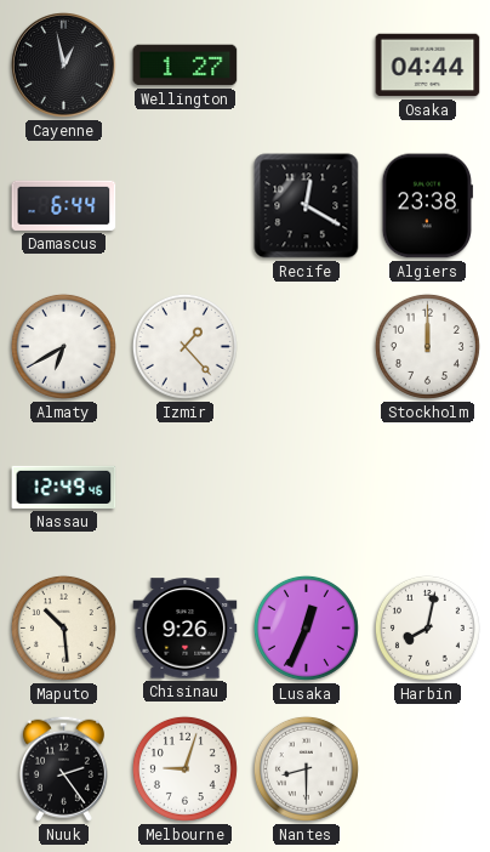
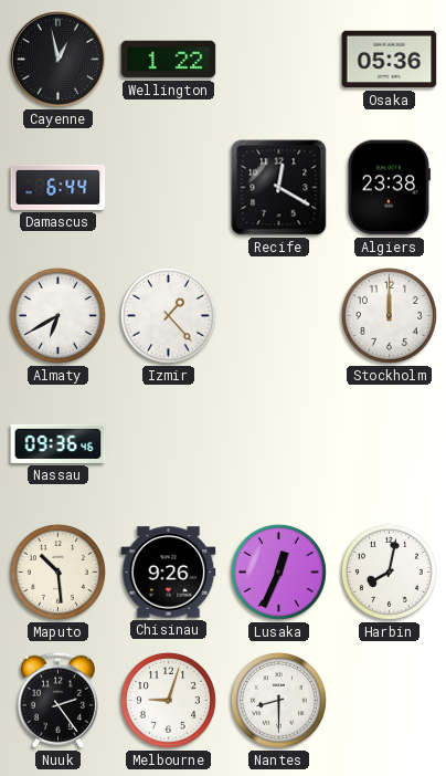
Wellington: 1:27 -> 1:22 (169, 60)
Osaka: 04:44 -> 05:36 (390, 60)
Nassau: 12:49 -> 09:36 (59, 443)
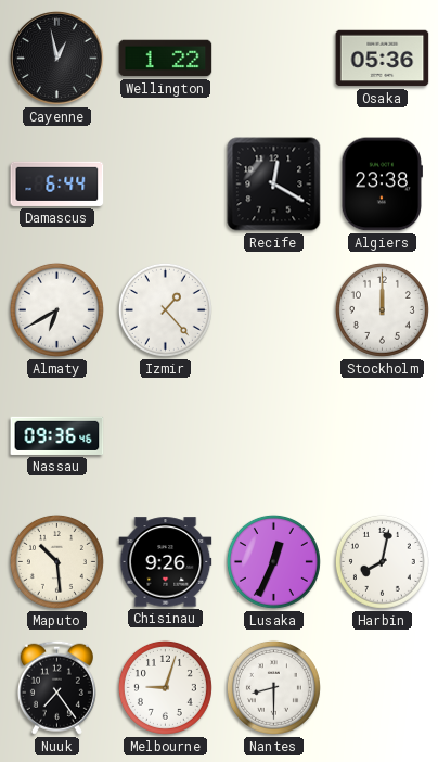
Nuuk: 2:24 -> 7:24 (56, 687)
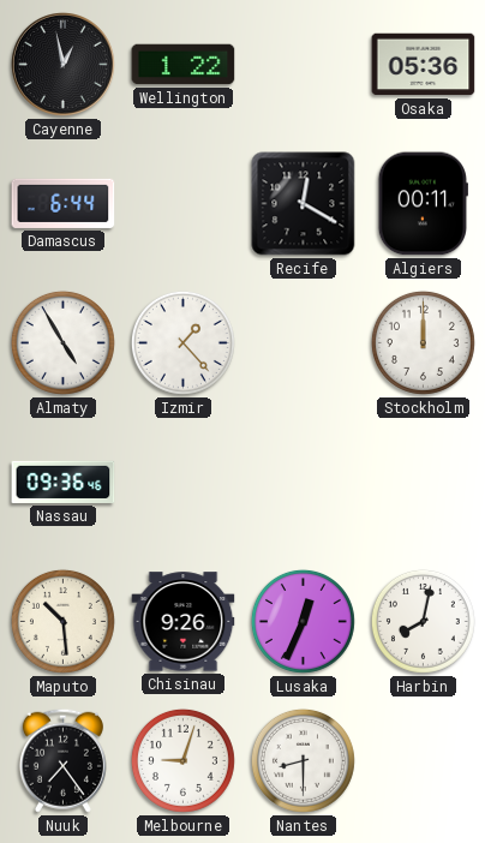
Algiers: 23:38 -> 00:11 (423, 204)
Almaty: 6:40 -> 4:55 (62, 342)
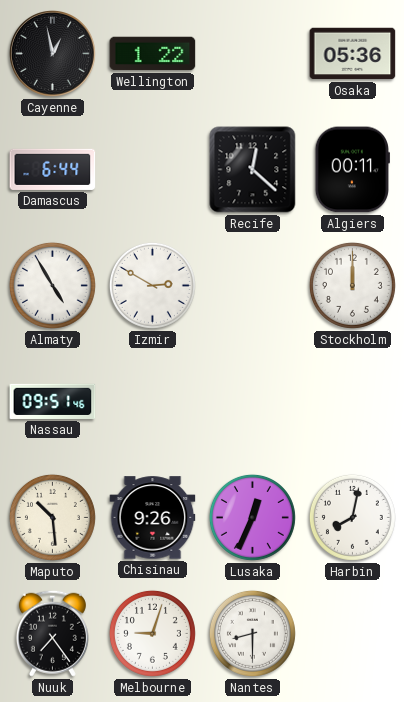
Recife: 12:20 -> 12:22 (253, 170)
Izmir: 1:23 -> 2:50 (152, 285)
Nassau: 09:36 -> 09:51 (53, 401)
